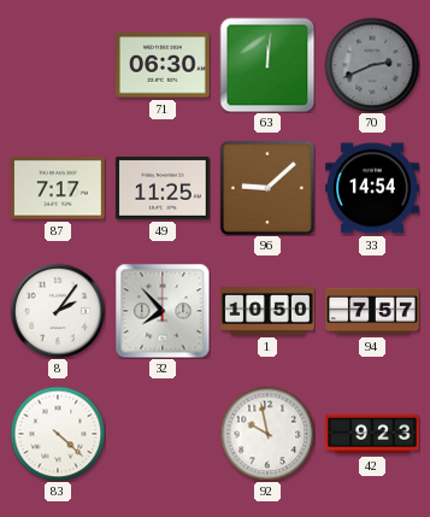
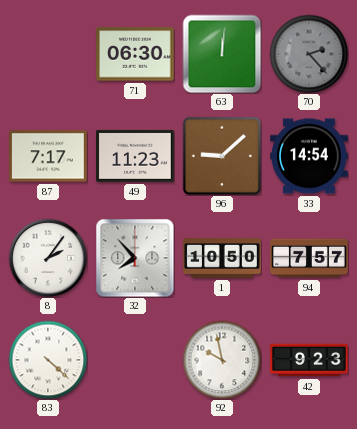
70: 2:41 -> 2:23 (309, 54)
49: 11:25 -> 11:23 (135, 156)
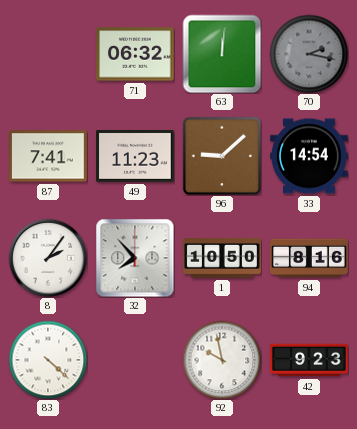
71: 06:30 -> 06:32 (135, 54)
70: 2:23 -> 2:17 (309, 54)
87: 7:17 -> 7:41 (48, 156)
94: 7:57 -> 8:16 (309, 258)
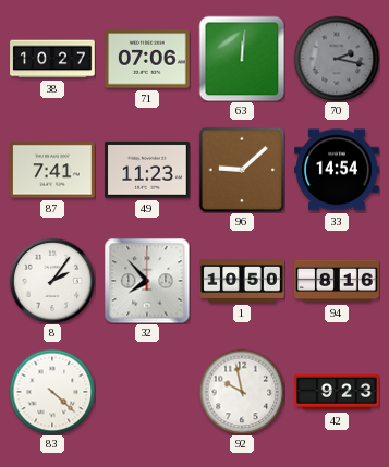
38: none -> 10:27 (52, 59)
71: 06:32 -> 07:06 (147, 59)
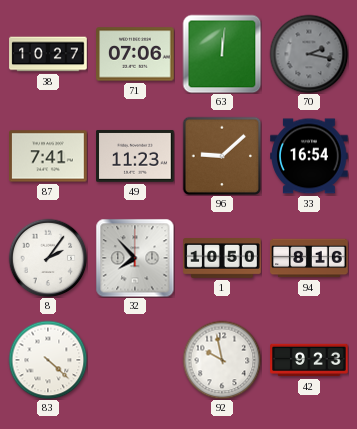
33: 14:54 -> 16:54 (309, 156)
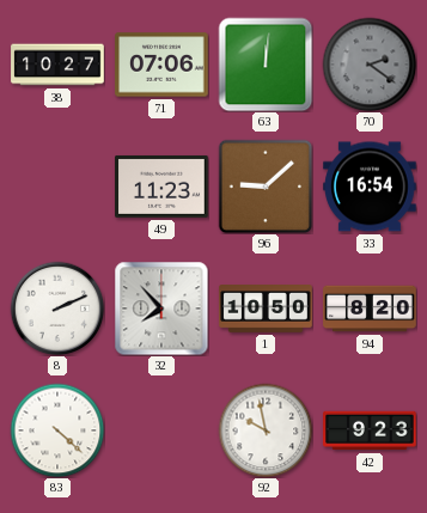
70: 2:17 -> 2:21 (370, 65)
87: 7:41 -> none (48, 156)
8: 2:06 -> 2:11 (57, 309)
94: 8:16 -> 8:20 (370, 309)
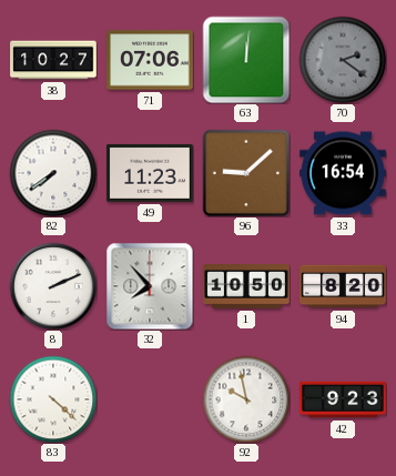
82: none -> 7:39 (53, 173)
